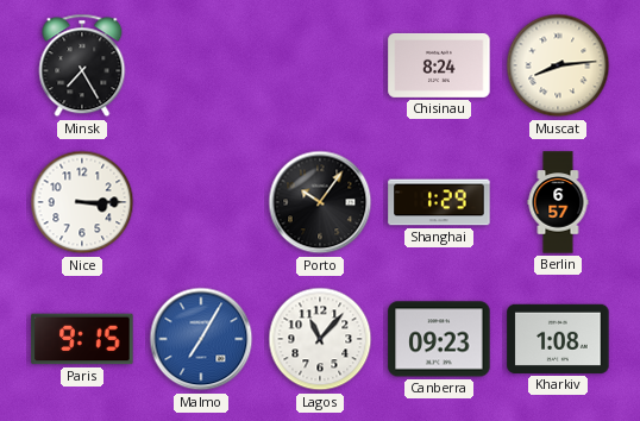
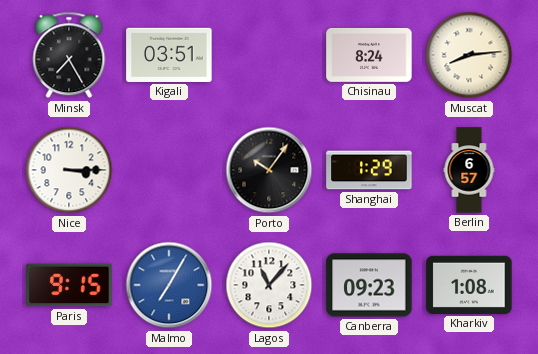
Kigali: none -> 03:51 (169, 55)
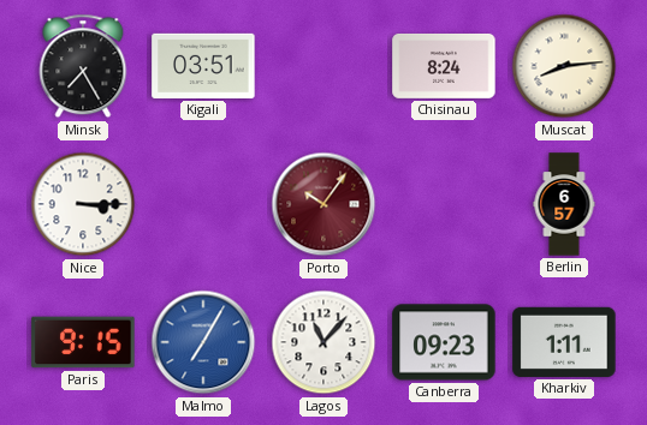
Porto dial: black -> burgundy (323, 204)
Shanghai: 1:29 -> none (369, 170)
Kharkiv: 1:08 -> 1:11 (564, 342)
